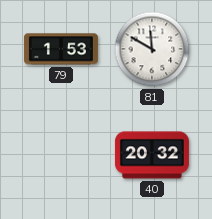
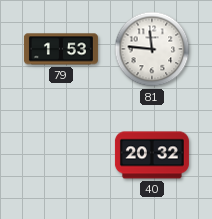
81: 11:50 -> 11:46 (152, 49)
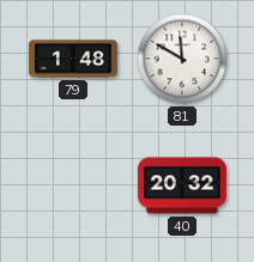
79: 1:53 -> 1:48 (73, 59)
81: 11:46 -> 11:50 (182, 59)
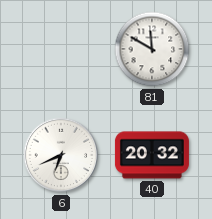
79: 1:48 -> none (73, 59)
6: none -> 6:41 (61, 155)
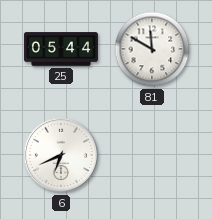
25: none -> 05:44 (61, 49)
40: 20:32 -> none (152, 155)
